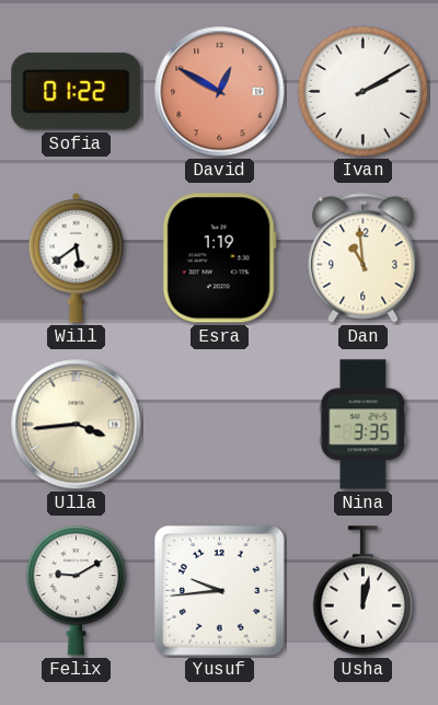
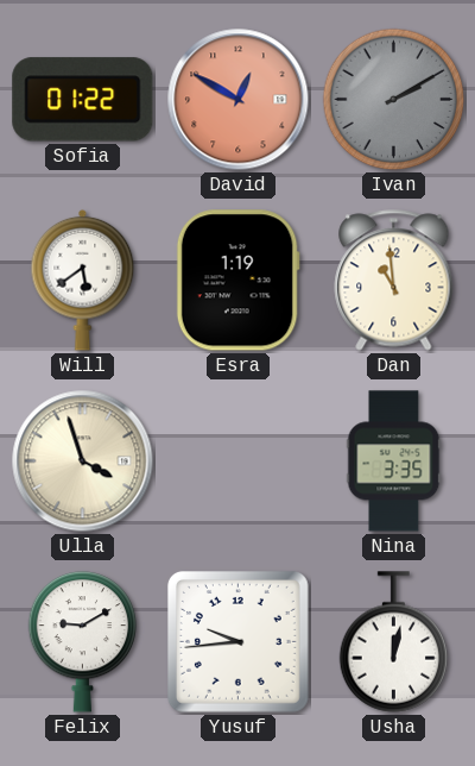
Ivan dial: white -> grey (394, 100)
Ulla: 3:44 -> 3:57 (83, 462)
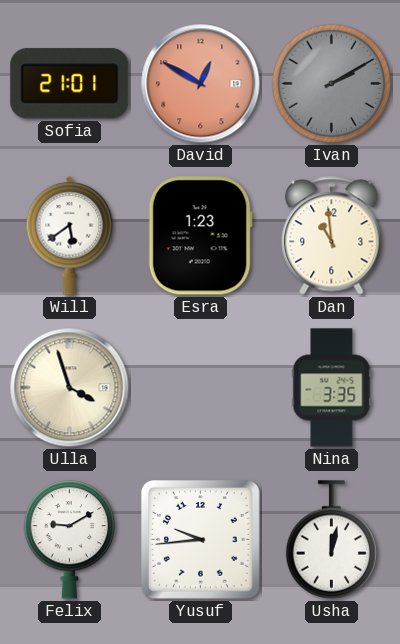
Sofia: 01:22 -> 21:01 (70, 84)
Esra: 1:19 -> 1:23 (200, 236)
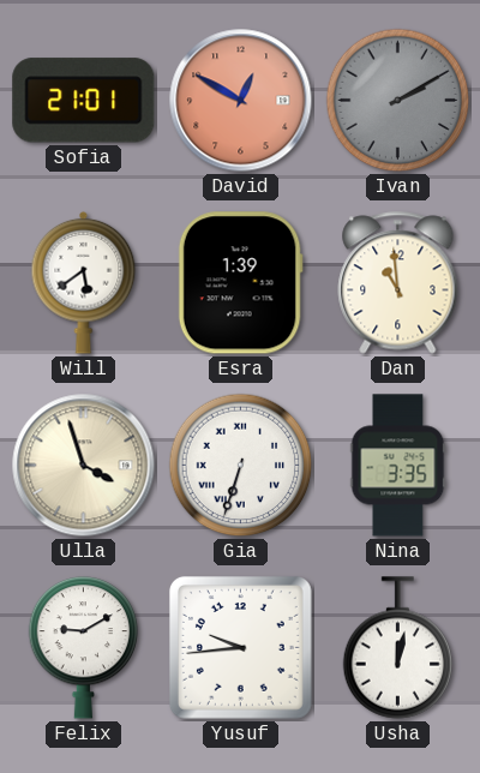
Esra: 1:23 -> 1:39 (240, 283)
Gia: none -> 6:33 (241, 466)
